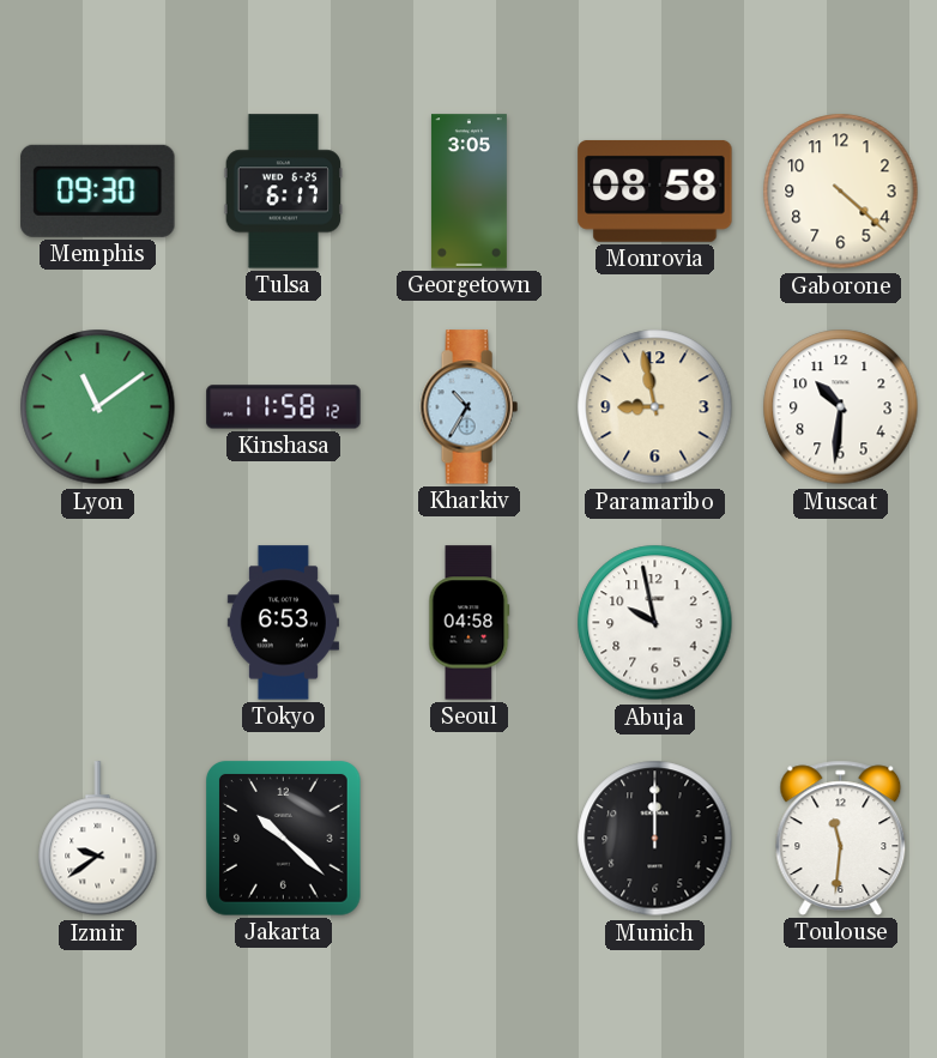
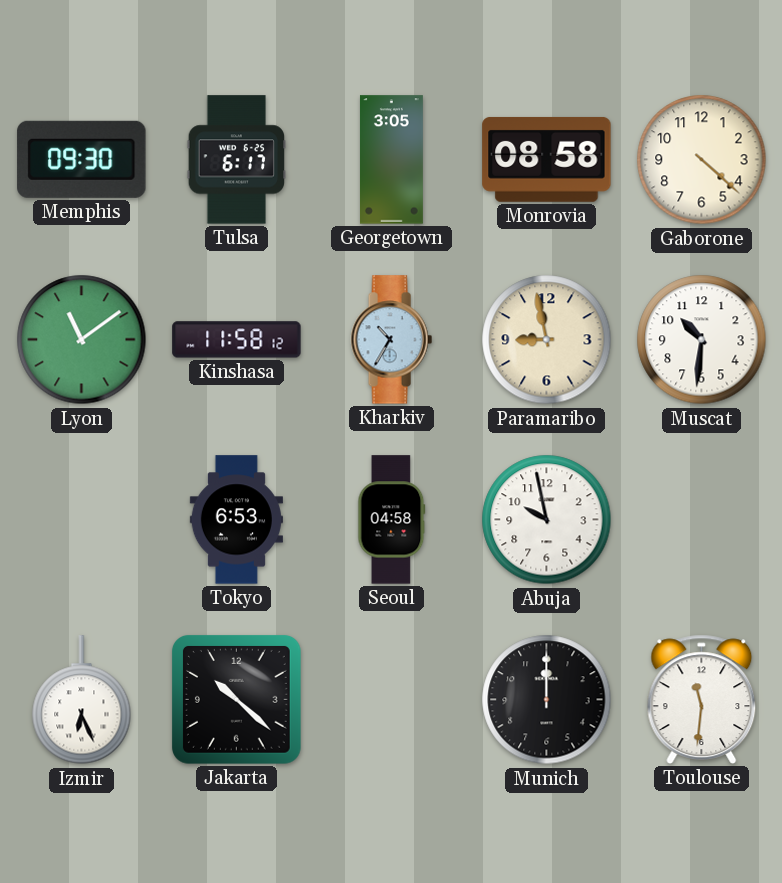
Izmir: 9:39 -> 6:26 (82, 700)
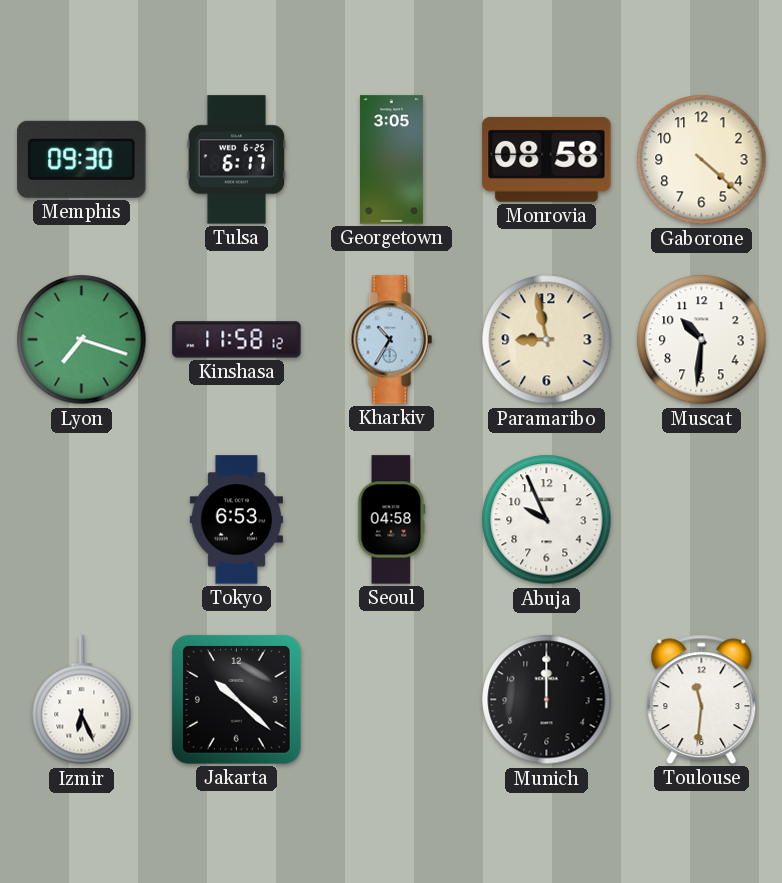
Lyon: 11:09 -> 7:18 (82, 340)
Abuja: 9:58 -> 9:56 (547, 520)
